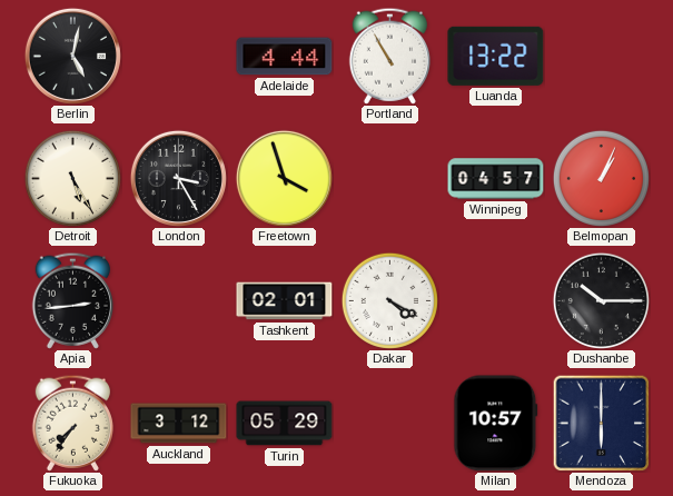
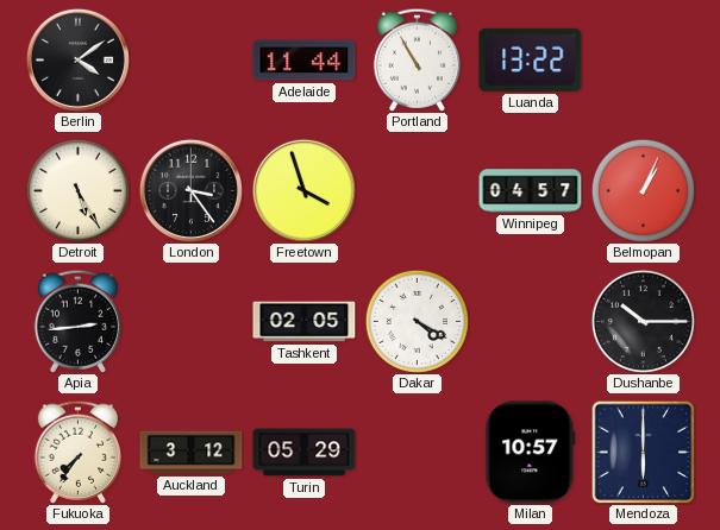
Berlin: 5:02 -> 4:09 (77, 59)
Adelaide: 4:44 -> 11:44 (305, 61)
London: 3:25 -> 3:24 (190, 190)
Tashkent: 02:01 -> 02:05 (305, 322)
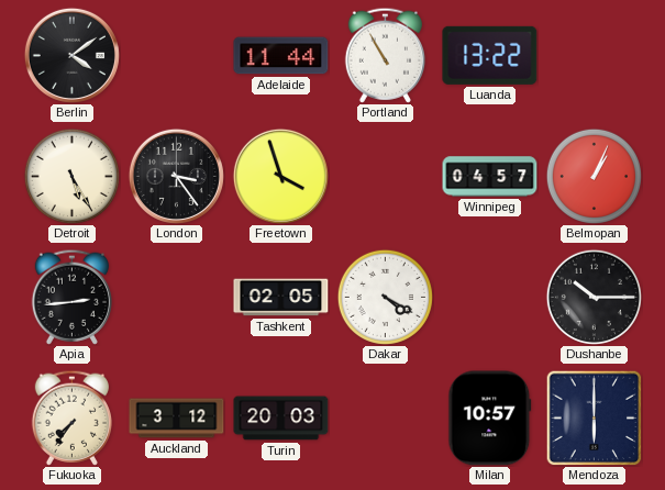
Turin: 05:29 -> 20:03 (281, 419)
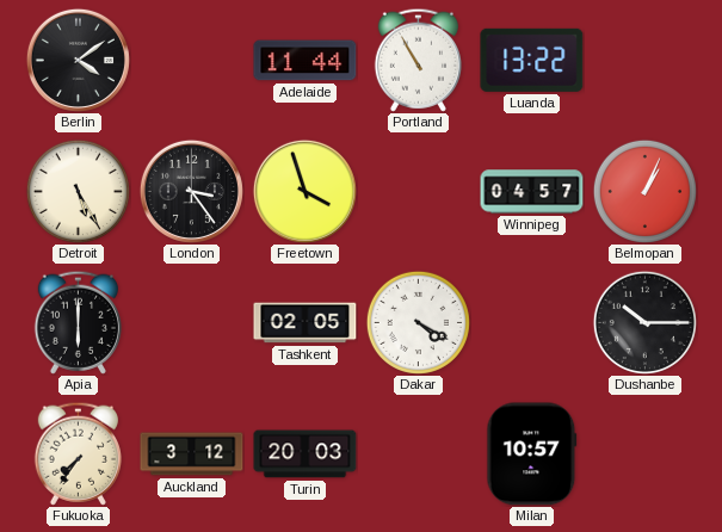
Apia: 2:44 -> 6:00 (78, 322)
Mendoza: 6:00 -> none (594, 417)
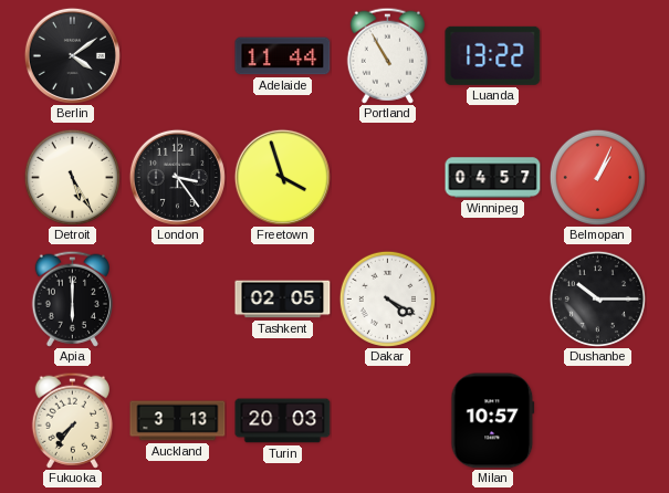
Auckland: 3:12 -> 3:13 (178, 421)
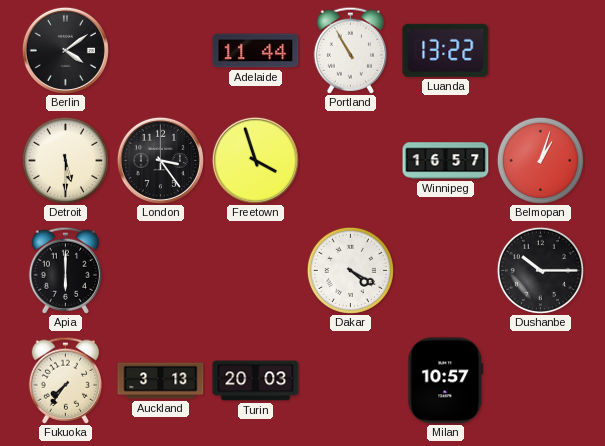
Detroit: 5:25 -> 5:30 (65, 160)
Winnipeg: 04:57 -> 16:57 (446, 161)
Belmopan: 1:04 -> 1:03 (540, 160)
Tashkent: 02:05 -> none (283, 300)
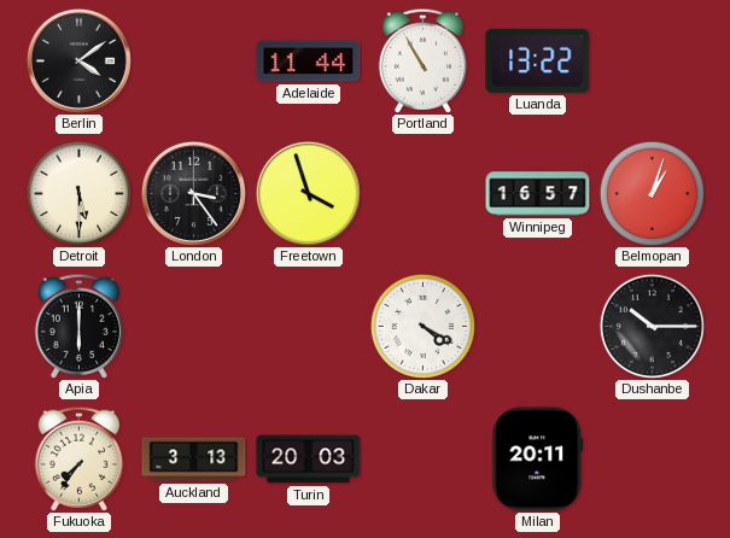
Milan: 10:57 -> 20:11 (538, 460)
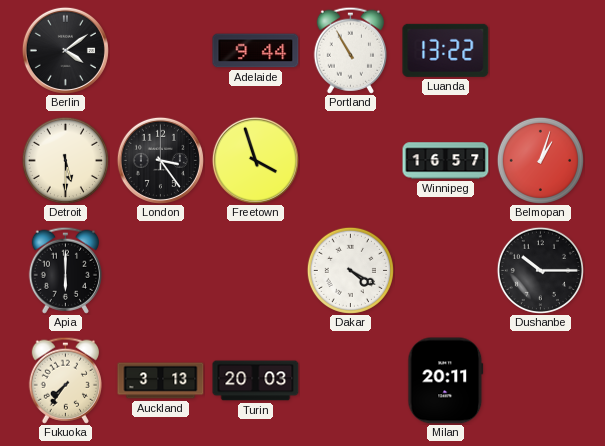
Adelaide: 11:44 -> 9:44 (256, 51)
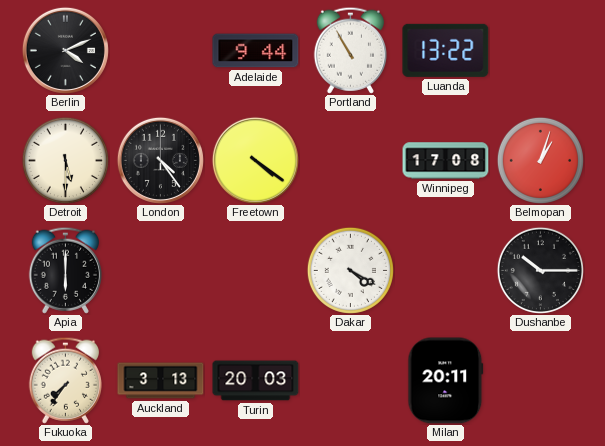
Berlin: 4:09 -> 4:11 (65, 50)
London: 3:24 -> 4:24 (160, 160)
Freetown: 3:57 -> 4:21 (255, 160)
Winnipeg: 16:57 -> 17:08 (446, 161)
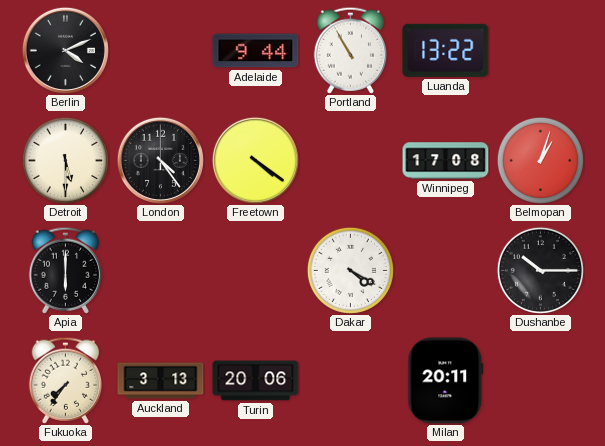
Turin: 20:03 -> 20:06 (256, 381)
